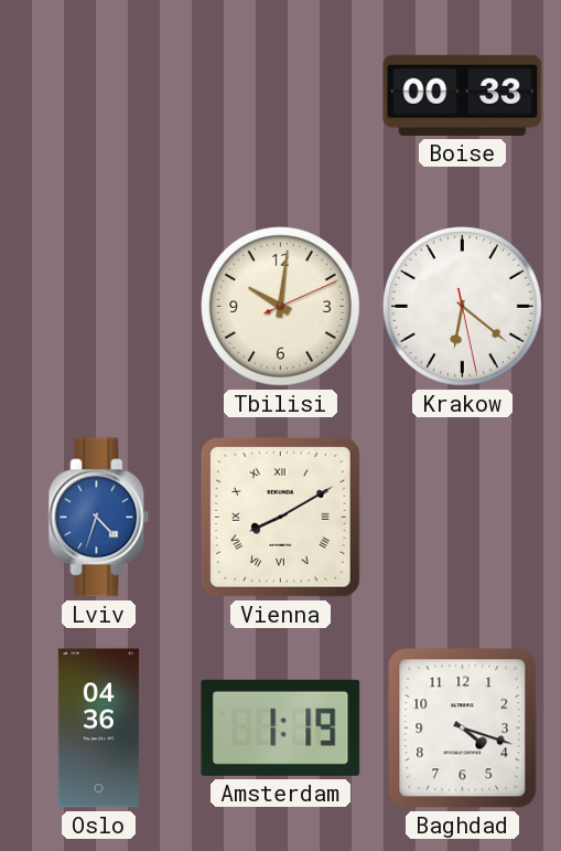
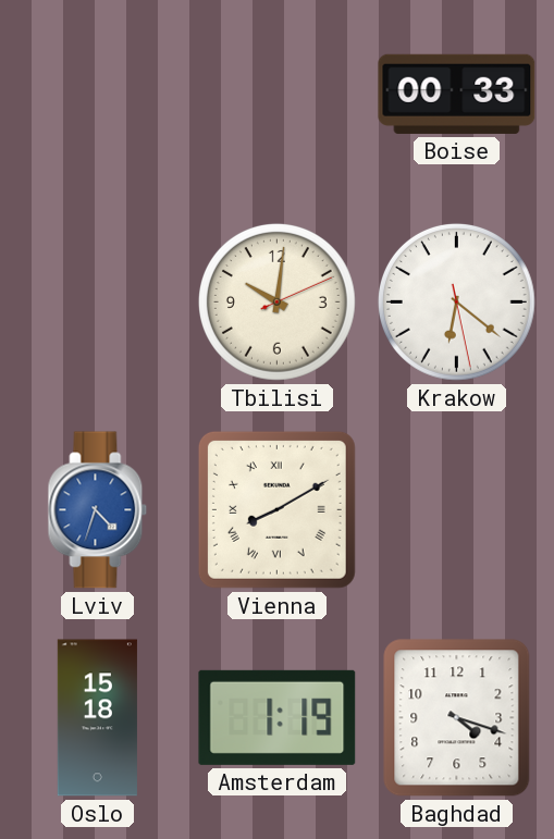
Oslo: 04:36 -> 15:18 (97, 718)
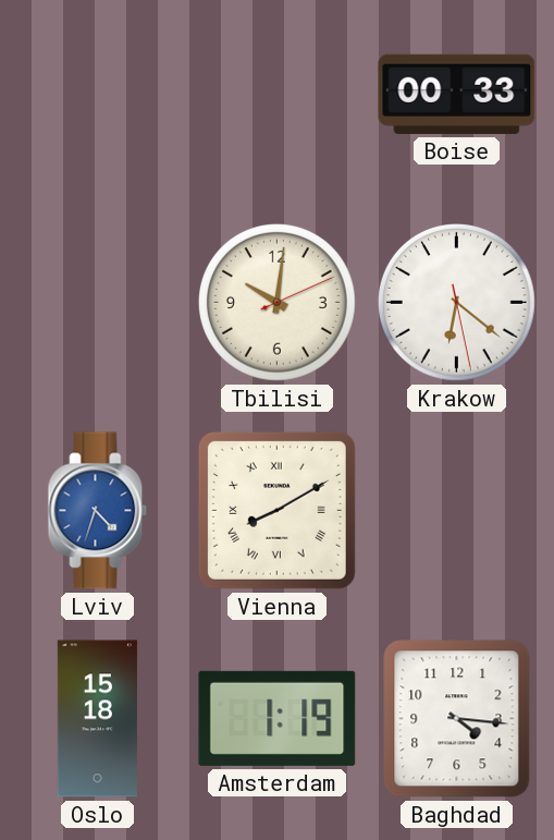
Baghdad: 4:18 -> 4:16 (457, 719)
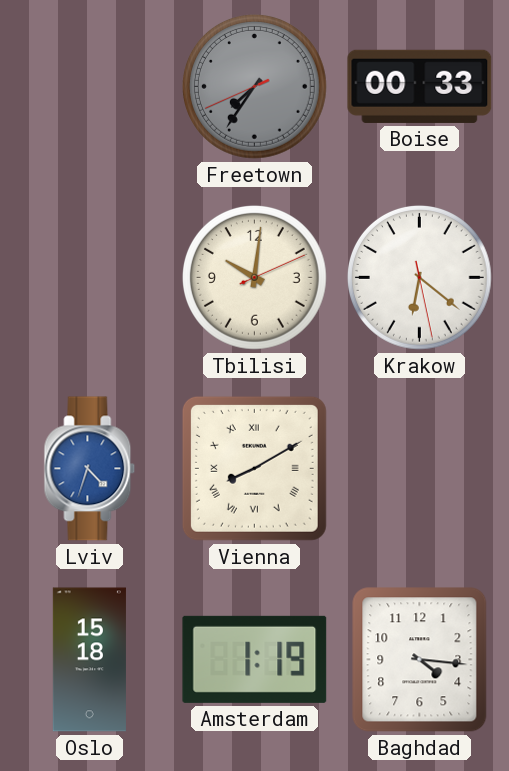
Freetown: none -> 7:35 (254, 86)
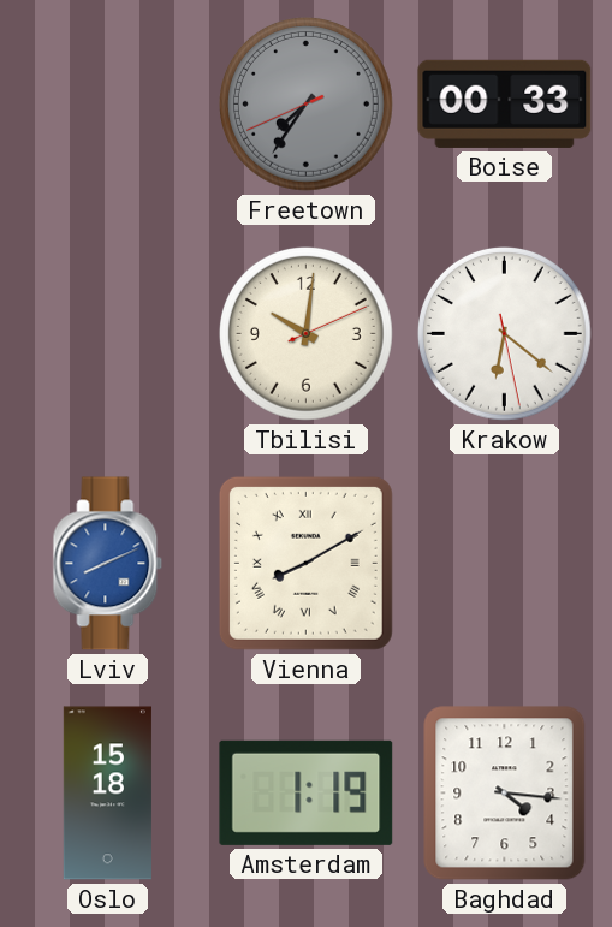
Lviv: 4:33 -> 8:11 (108, 564)
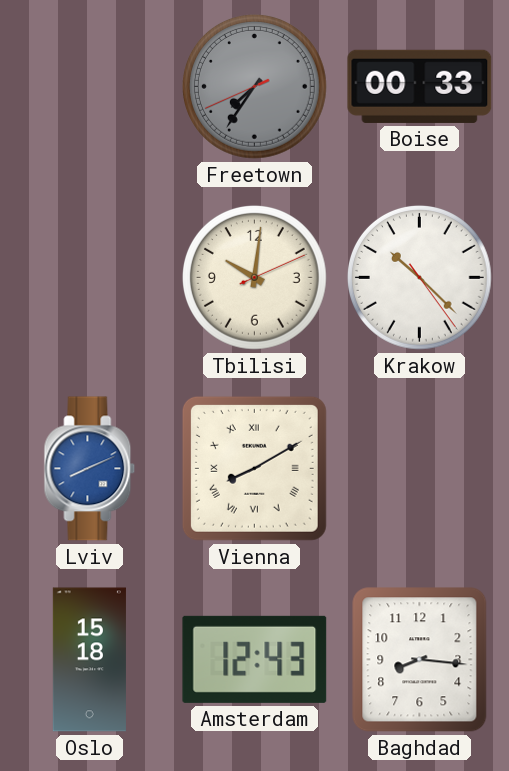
Krakow: 6:21 -> 10:22 (419, 277)
Amsterdam: 1:19 -> 12:43 (255, 659)
Baghdad: 4:16 -> 8:16 (420, 660)
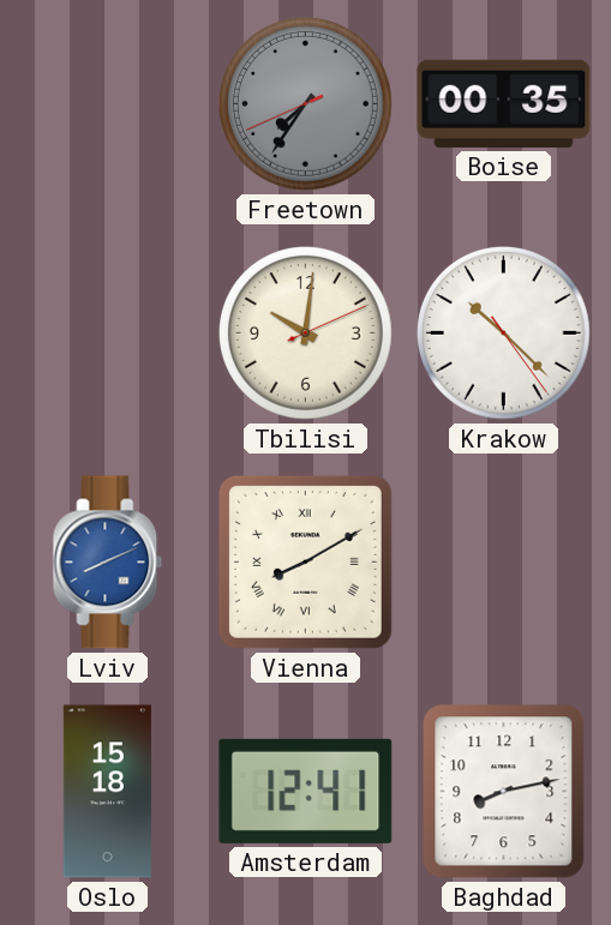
Boise: 00:33 -> 00:35 (504, 103)
Amsterdam: 12:43 -> 12:41 (306, 791)
Baghdad: 8:16 -> 8:13 (504, 792)
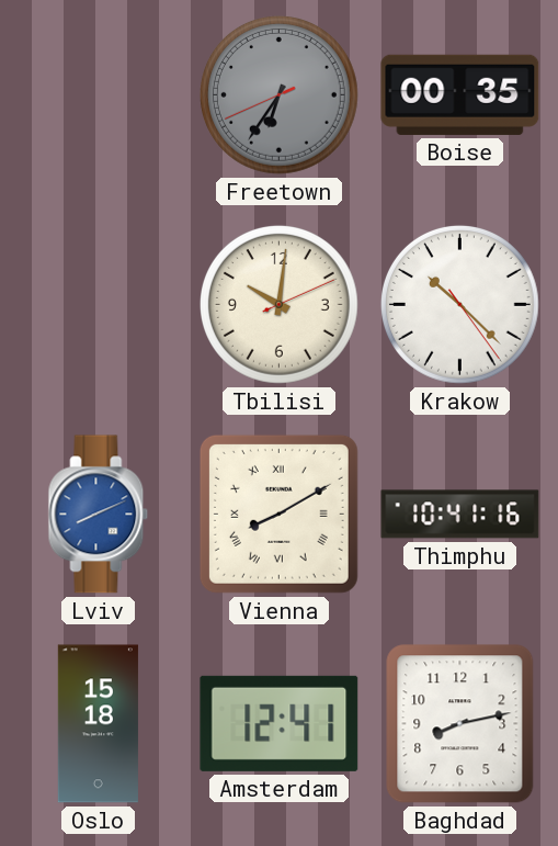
Freetown: 7:35 -> 6:35 (278, 94)
Thimphu: none -> 10:41 (460, 515)
